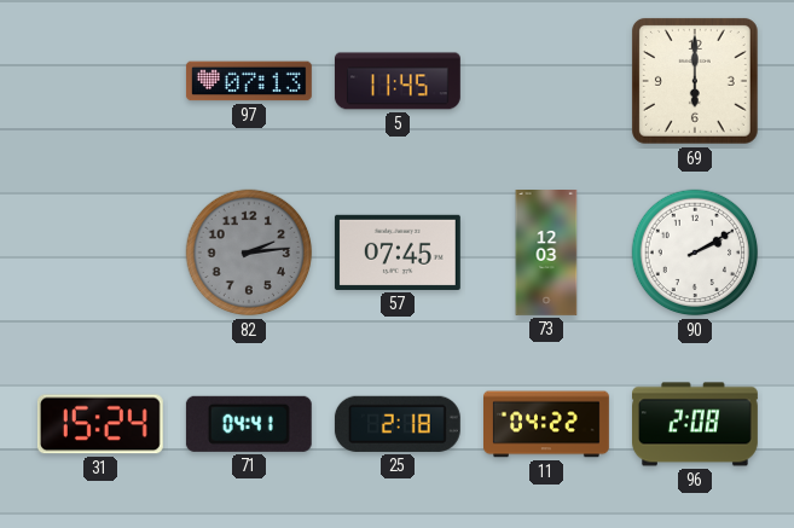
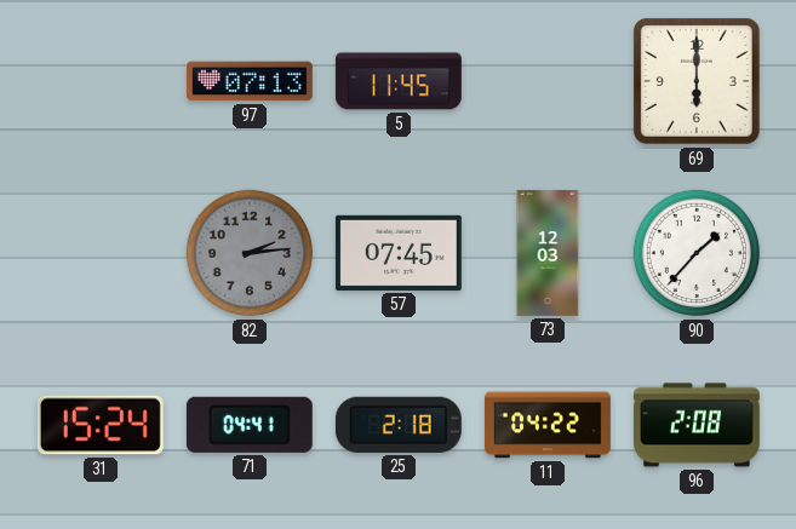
90: 2:10 -> 1:37 (697, 253)
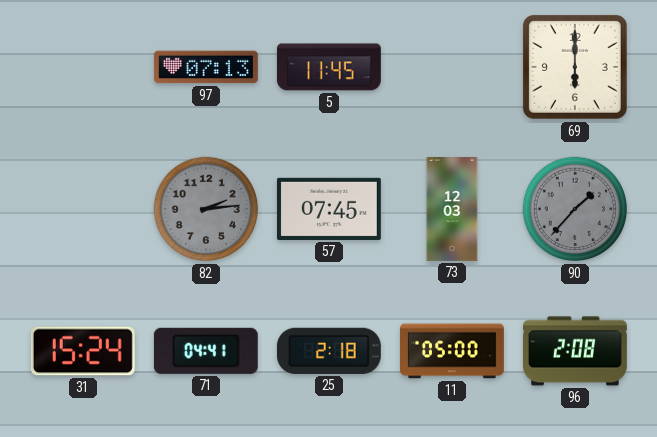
90 dial: white -> grey (575, 209)
11: 04:22 -> 05:00 (453, 351)
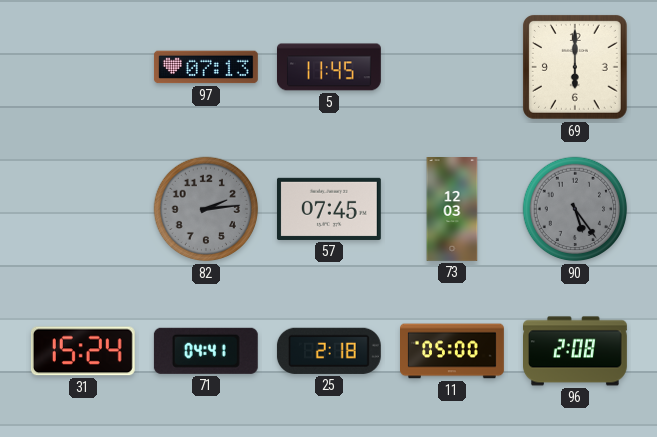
90: 1:37 -> 5:24 (575, 209)
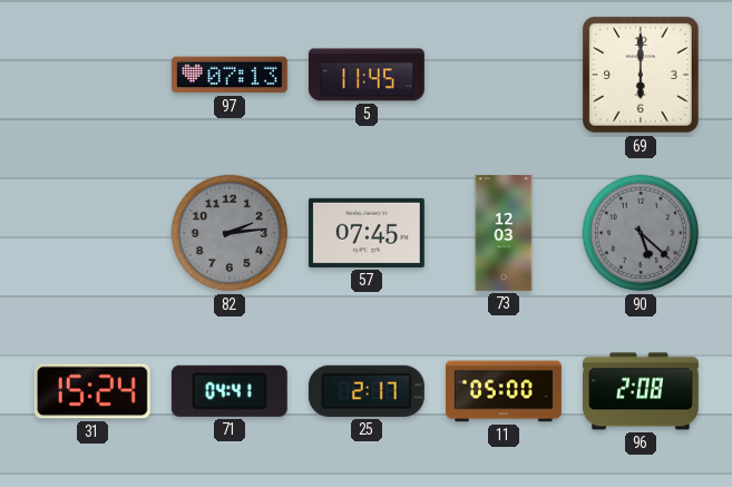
90: 5:24 -> 5:22 (641, 233)
25: 2:18 -> 2:17 (367, 391)
